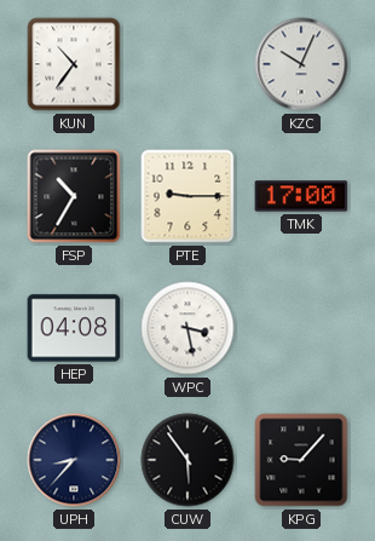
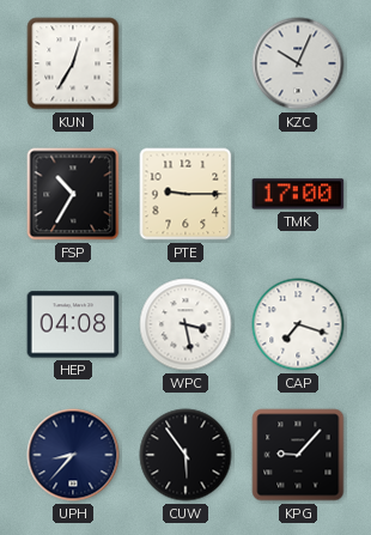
KUN: 10:36 -> 12:35 (73, 63)
CAP: none -> 7:18 (298, 324)
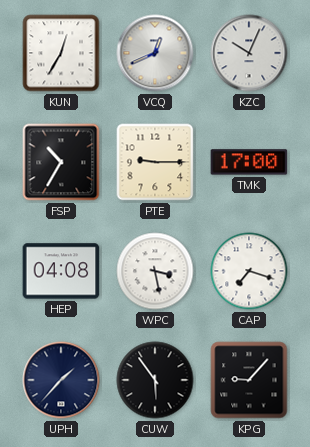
VCQ: none -> 12:41 (155, 53)
UPH: 8:37 -> 1:37 (61, 380)
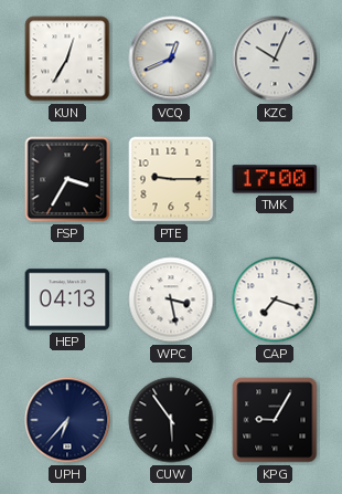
FSP: 10:35 -> 3:35 (67, 179)
HEP: 04:08 -> 04:13 (67, 299)
UPH: 1:37 -> 6:37 (67, 420)
KPG: 9:07 -> 9:05 (275, 420)
